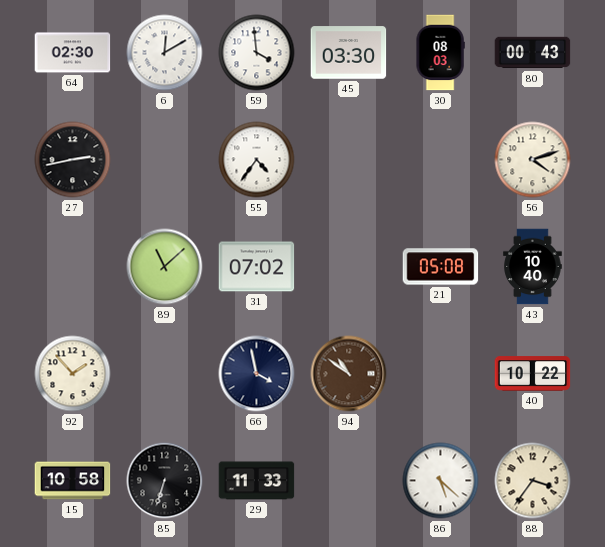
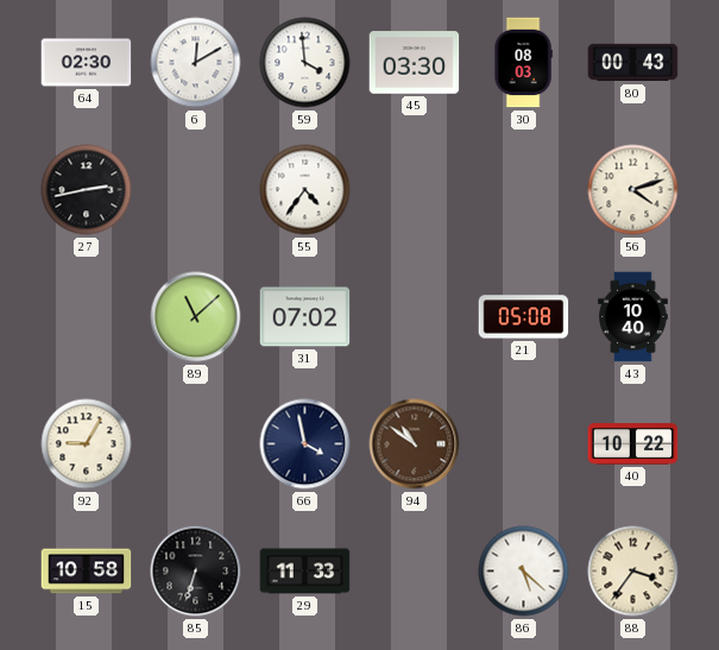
92: 1:53 -> 9:05 (87, 444)
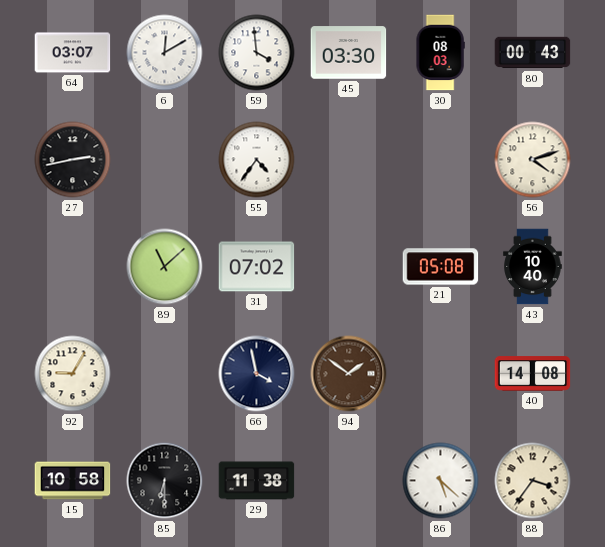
64: 02:30 -> 03:07 (73, 53)
94: 10:51 -> 1:51 (349, 374)
40: 10:22 -> 14:08 (533, 374)
85: 6:33 -> 6:30 (165, 481)
29: 11:33 -> 11:38 (257, 481)
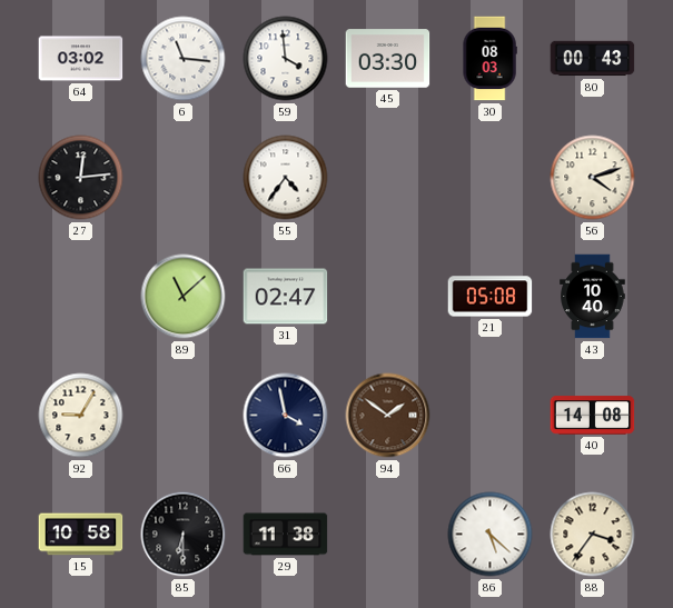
64: 03:07 -> 03:02 (81, 59)
6: 12:10 -> 11:16 (184, 59)
27: 2:43 -> 12:14 (81, 178)
31: 07:02 -> 02:47 (286, 297)
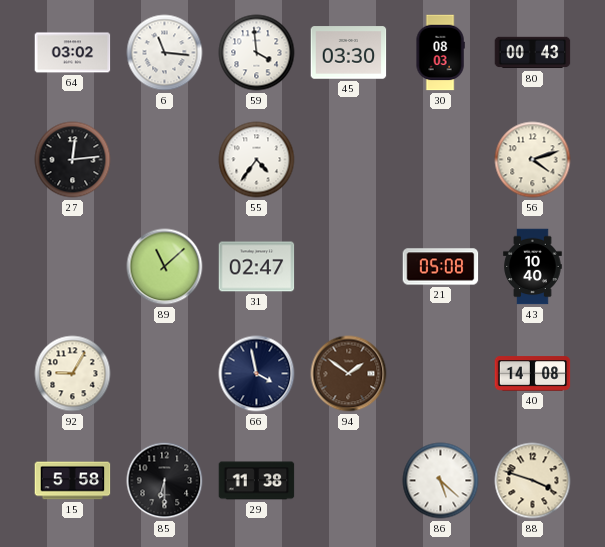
15: 10:58 -> 5:58 (73, 481)
88: 3:36 -> 3:48 (533, 481)
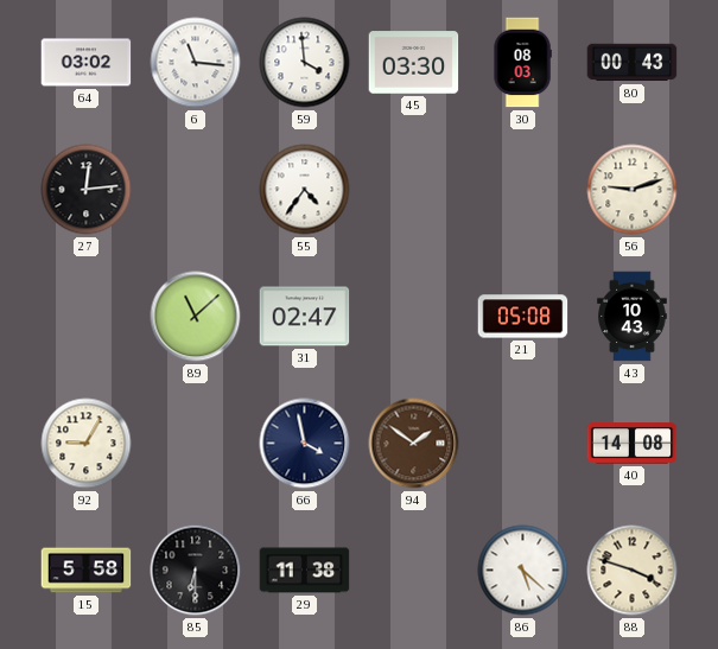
56: 4:12 -> 9:12 (633, 190)
43: 10:40 -> 10:43 (633, 317)
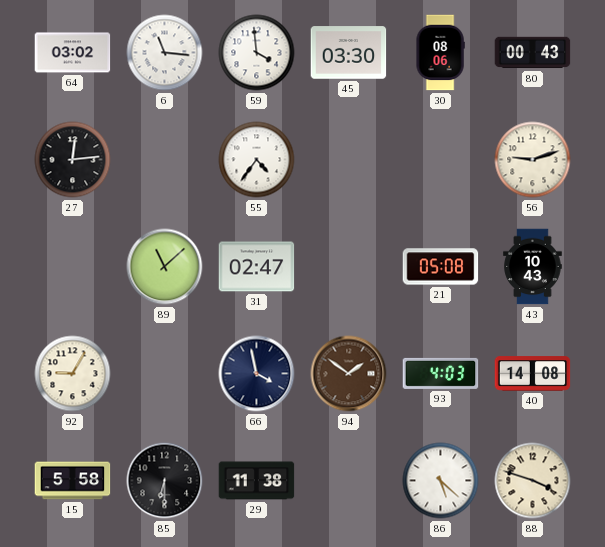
30: 08:03 -> 08:06 (440, 53)
93: none -> 4:03 (441, 373)
